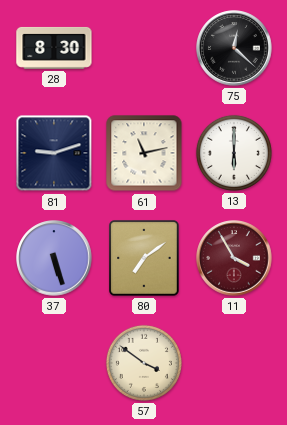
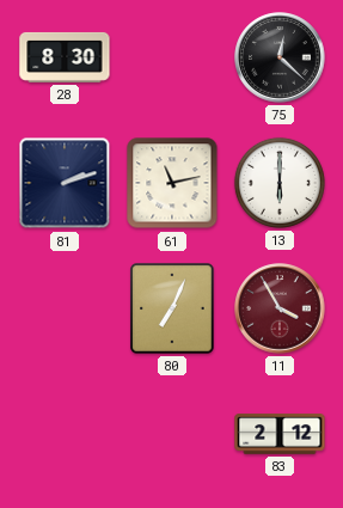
81: 9:12 -> 2:12 (65, 183)
37: 5:27 -> none (54, 258)
80: 7:09 -> 7:04 (172, 308)
57: 3:51 -> none (144, 363)
83: none -> 2:12 (280, 434)
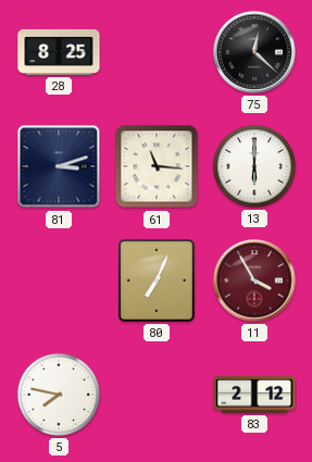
28: 8:30 -> 8:25 (59, 52)
81: 2:12 -> 3:12 (59, 166)
61: 11:13 -> 11:16 (157, 166)
5: none -> 7:47 (59, 395)
